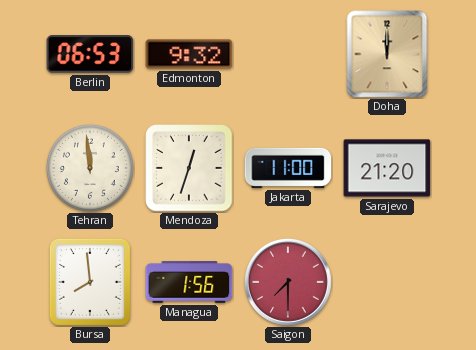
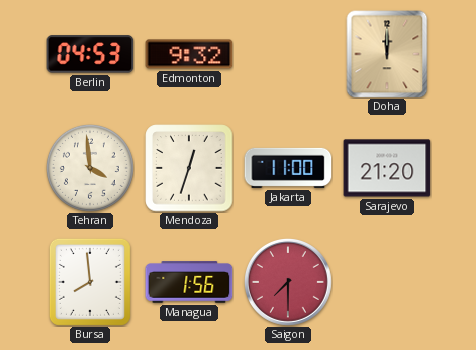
Berlin: 06:53 -> 04:53 (90, 54)
Tehran: 11:59 -> 3:59 (90, 168)
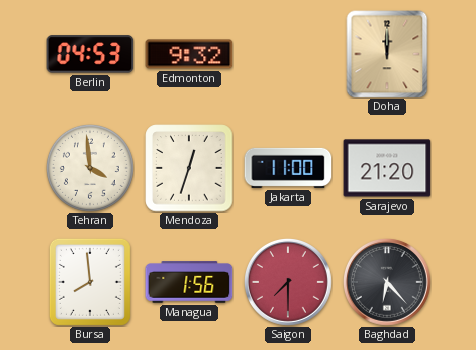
Baghdad: none -> 6:23 (387, 282)
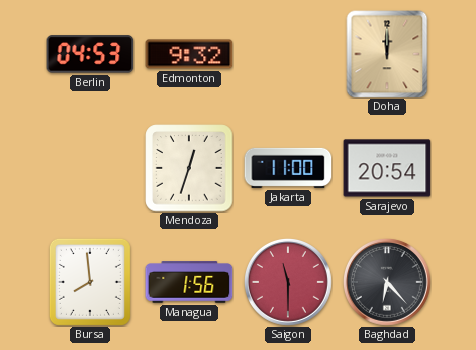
Tehran: 3:59 -> none (90, 168)
Sarajevo: 21:20 -> 20:54 (387, 168)
Saigon: 7:30 -> 11:30 (288, 282)
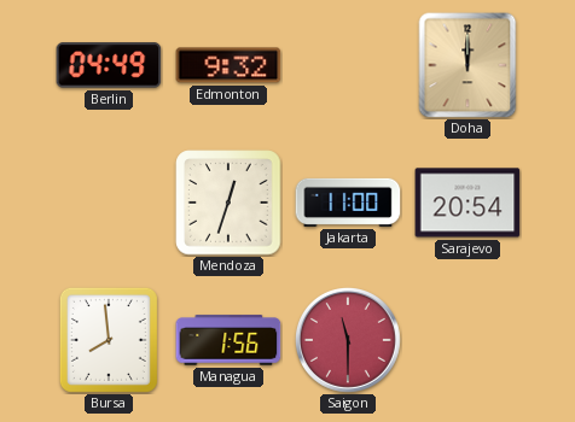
Berlin: 04:53 -> 04:49 (109, 65)
Baghdad: 6:23 -> none (387, 282)
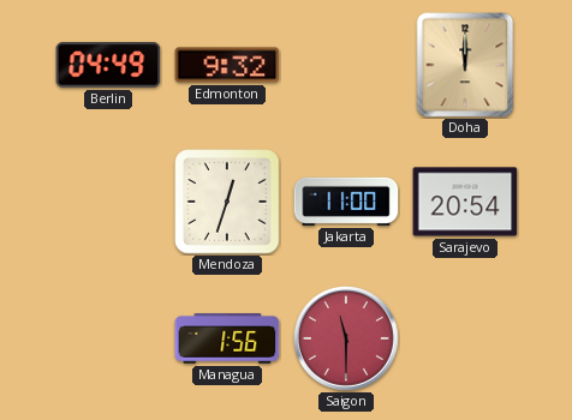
Bursa: 7:59 -> none (109, 340)
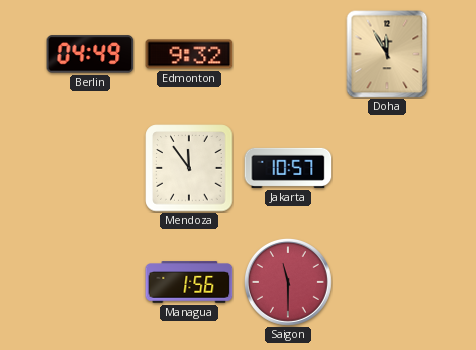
Doha: 12:00 -> 11:55 (387, 54)
Mendoza: 12:33 -> 11:54 (189, 168)
Jakarta: 11:00 -> 10:57 (288, 168)
Sarajevo: 20:54 -> none (465, 202)
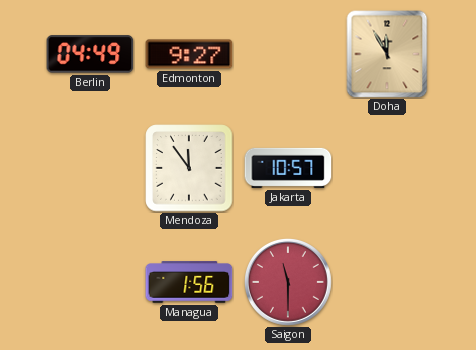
Edmonton: 9:32 -> 9:27 (189, 54)
